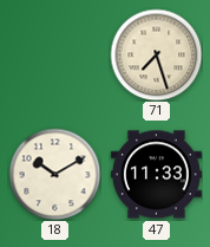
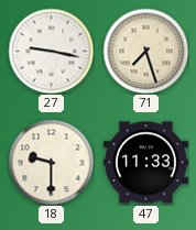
27: none -> 9:17 (51, 51)
18: 10:10 -> 9:30 (51, 162)
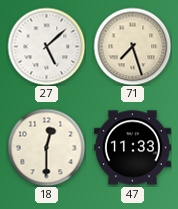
27: 9:17 -> 5:08 (46, 46)
18: 9:30 -> 12:30 (46, 147)
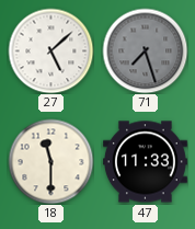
71 dial: cream -> grey (145, 50)
18: 12:30 -> 11:30 (50, 161)
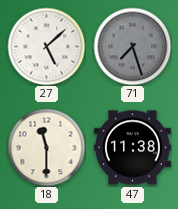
47: 11:33 -> 11:38 (132, 148)
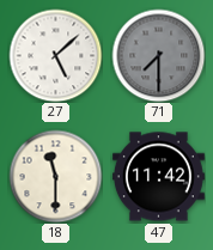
71: 7:27 -> 7:30 (158, 55)
47: 11:38 -> 11:42 (158, 177)
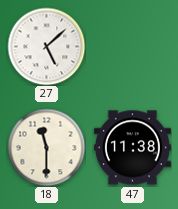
71: 7:30 -> none (158, 55)
47: 11:42 -> 11:38 (132, 148)
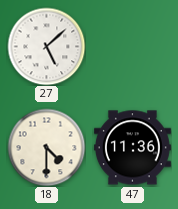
18: 11:30 -> 4:30 (46, 147)
47: 11:38 -> 11:36 (132, 148)
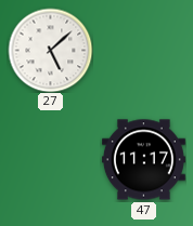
18: 4:30 -> none (46, 147)
47: 11:36 -> 11:17 (143, 160)
